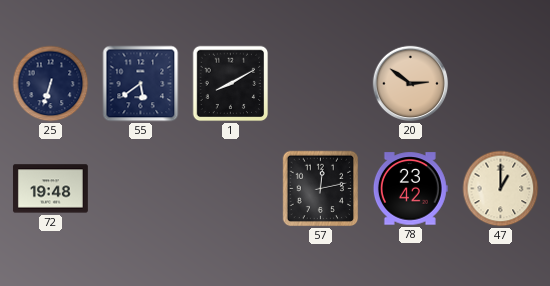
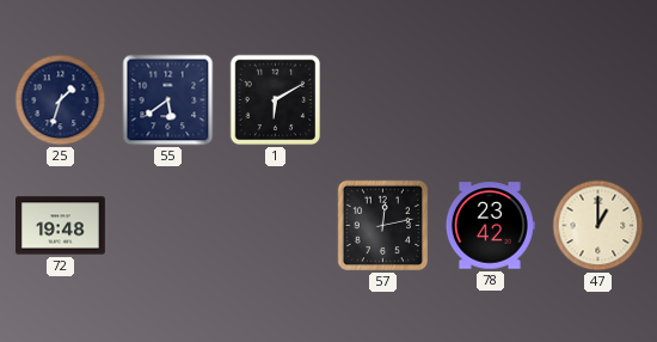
25: 6:33 -> 1:33 (61, 100)
1: 8:10 -> 6:10 (276, 100)
20: 2:51 -> none (411, 84)
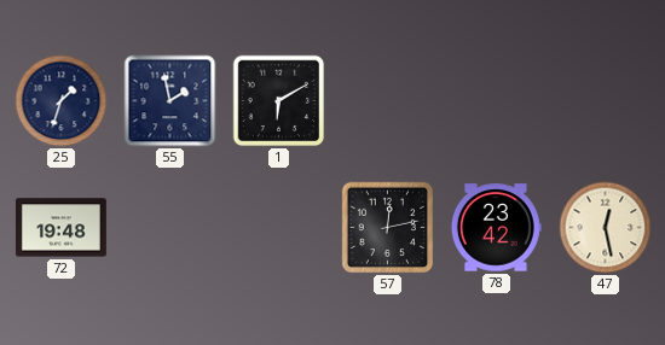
55: 5:39 -> 1:58 (170, 101)
47: 1:00 -> 12:28 (606, 228)
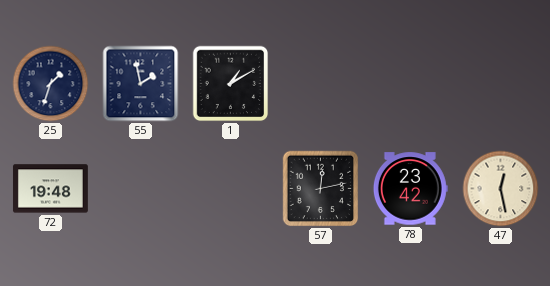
1: 6:10 -> 1:10 (231, 84)
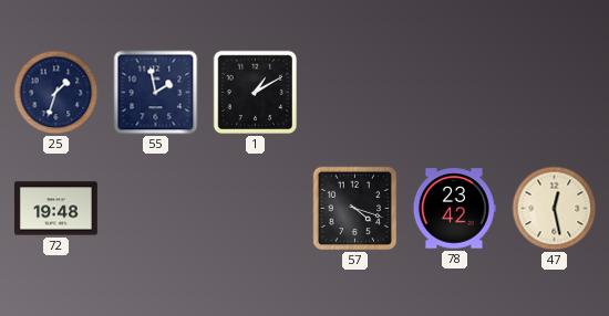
57: 12:13 -> 4:18 (355, 209)
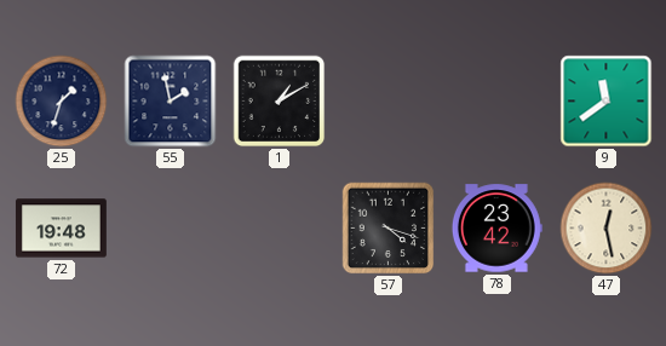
9: none -> 11:39 (607, 102)
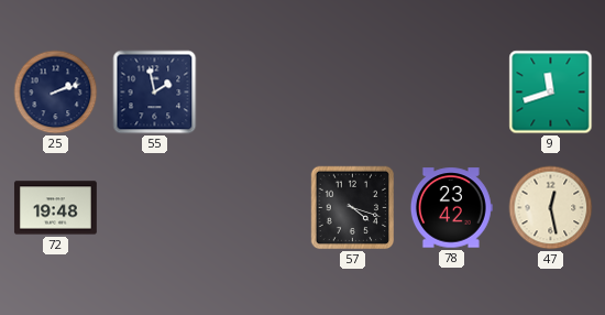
25: 1:33 -> 2:12 (56, 93)
1: 1:10 -> none (280, 102)
9: 11:39 -> 11:42 (551, 93)
